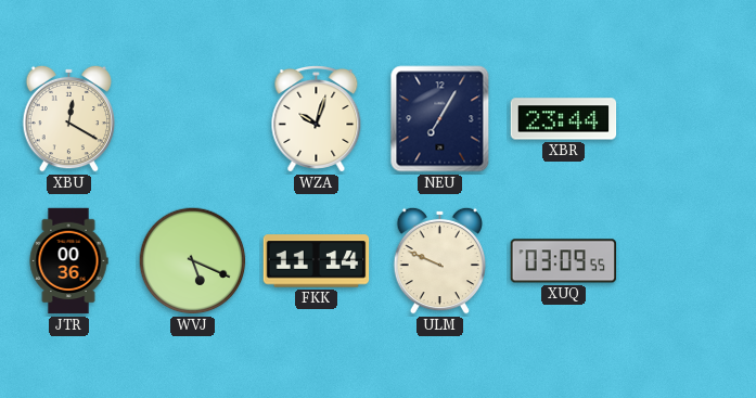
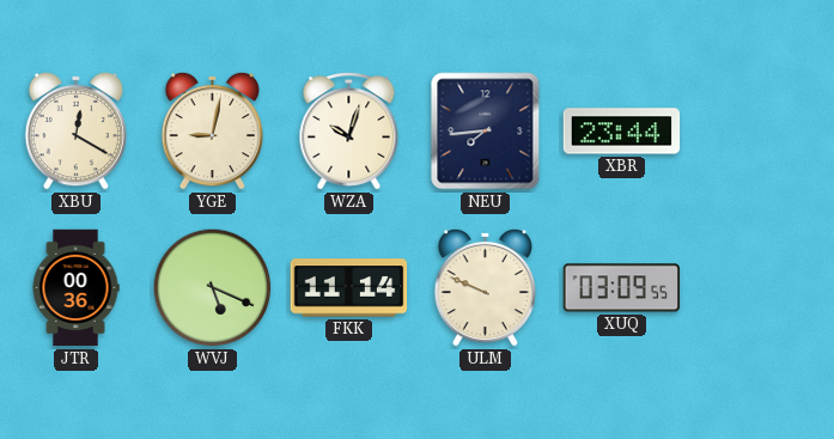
YGE: none -> 9:02 (212, 130)
NEU: 7:05 -> 7:44 (486, 132)
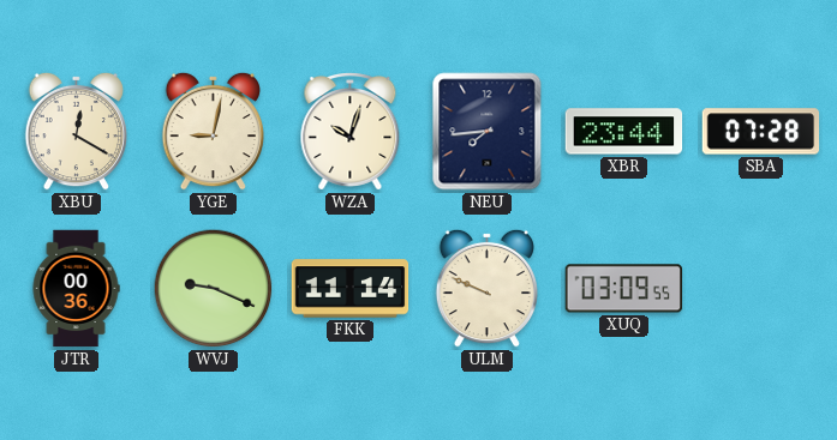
SBA: none -> 07:28 (761, 132)
WVJ: 5:19 -> 9:19 (214, 289)
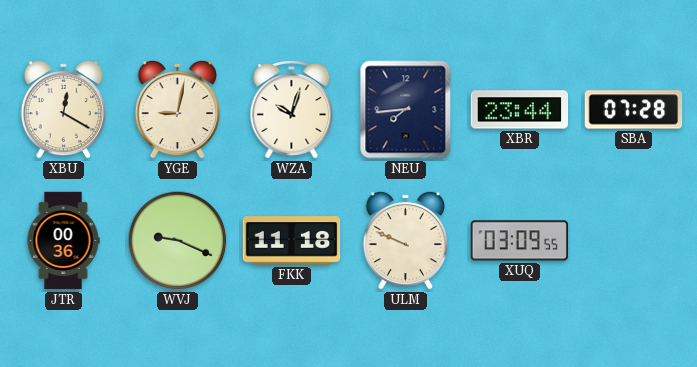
FKK: 11:14 -> 11:18 (292, 241)
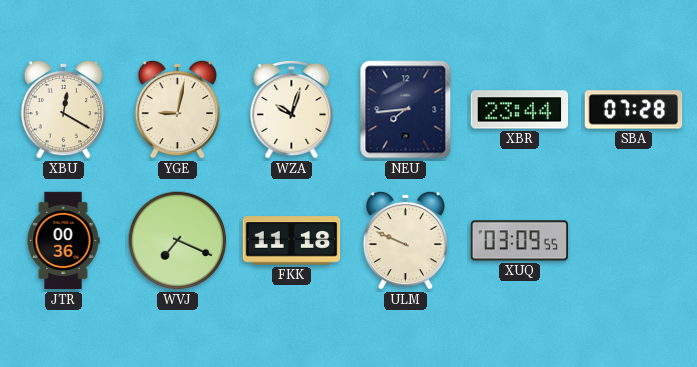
WVJ: 9:19 -> 7:19 (178, 241)
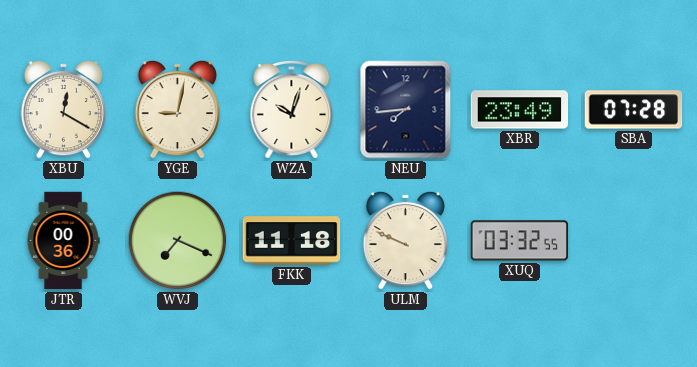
XBR: 23:44 -> 23:49 (520, 110)
XUQ: 03:09 -> 03:32 (520, 241)
